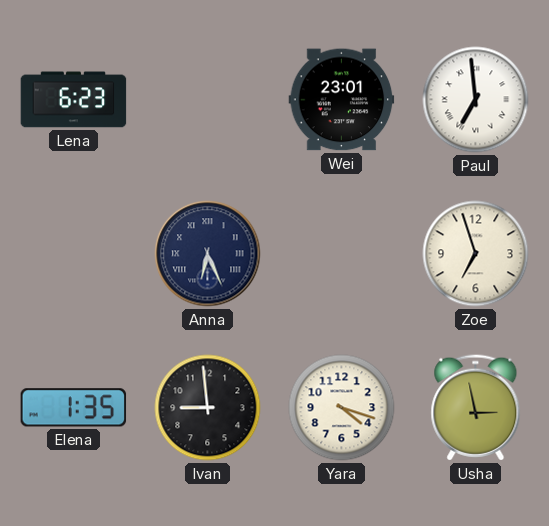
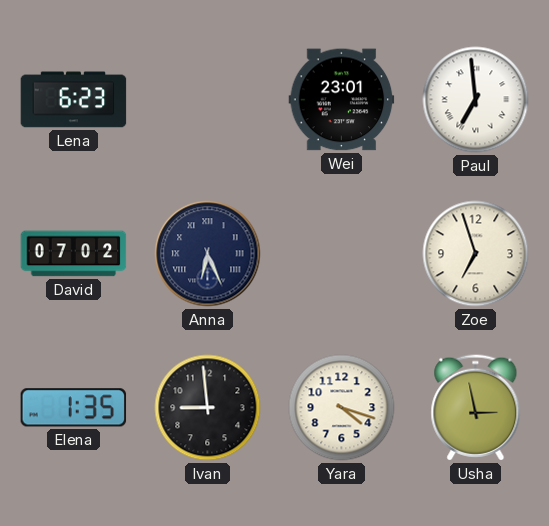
David: none -> 07:02 (74, 254)
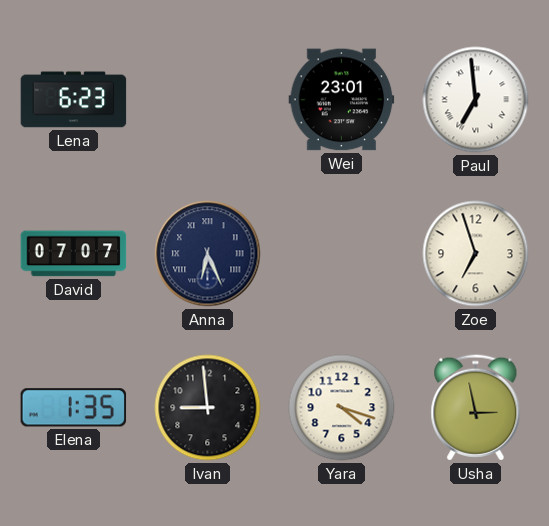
David: 07:02 -> 07:07 (74, 254)
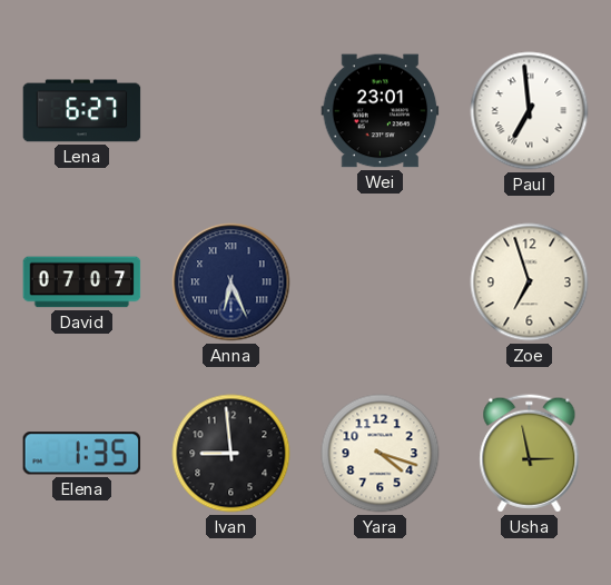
Lena: 6:23 -> 6:27 (82, 111)
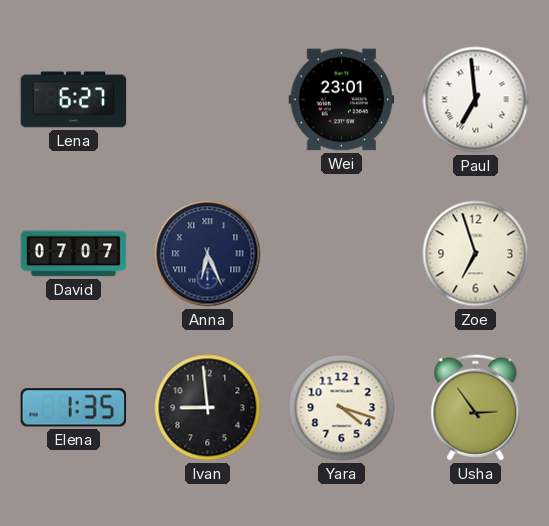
Usha: 2:58 -> 2:54 (476, 408)
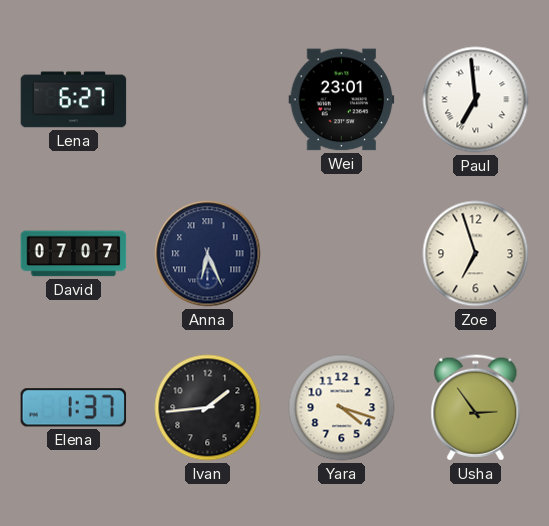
Elena: 1:35 -> 1:37 (74, 408)
Ivan: 8:59 -> 1:44 (208, 408)
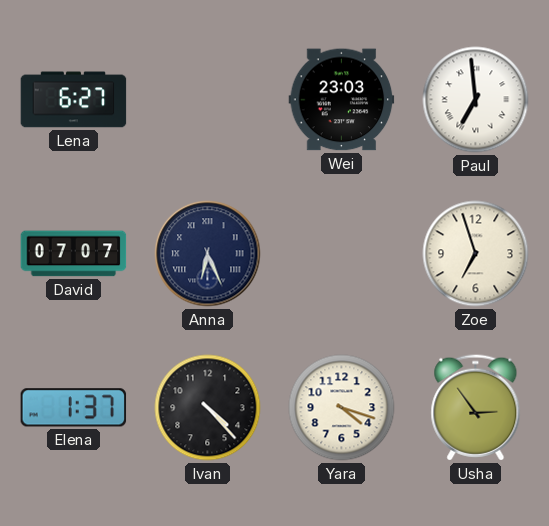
Wei: 23:01 -> 23:03 (342, 100)
Ivan: 1:44 -> 4:23 (208, 408)
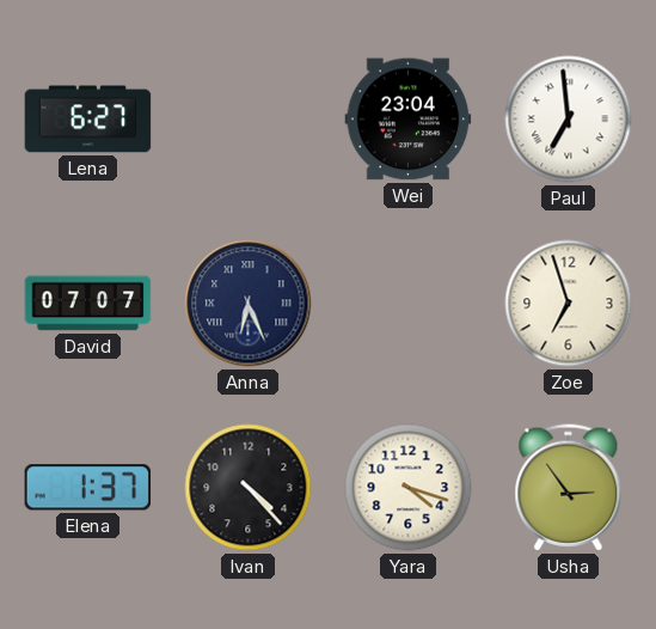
Wei: 23:03 -> 23:04 (409, 120)
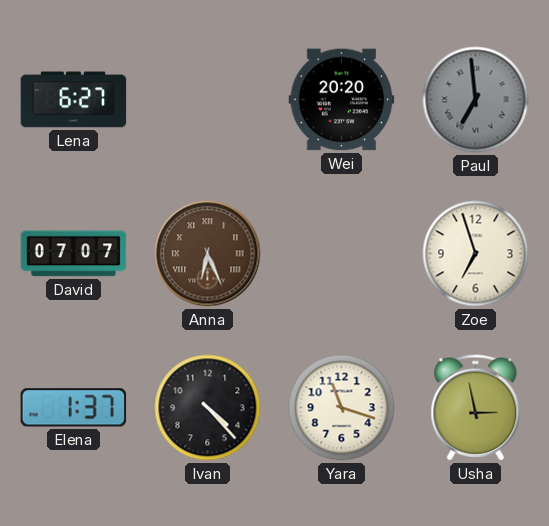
Wei: 23:04 -> 20:20 (342, 100)
Paul dial: white -> grey (476, 100)
Anna dial: navy -> brown (208, 254)
Yara: 4:18 -> 11:18 (342, 408)
Usha: 2:54 -> 2:58 (476, 408)
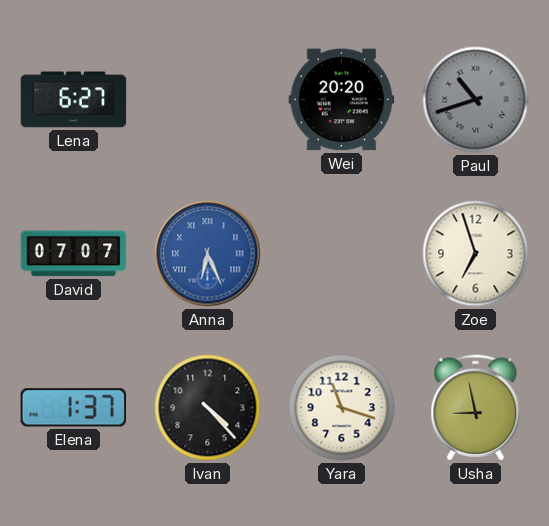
Paul: 6:59 -> 10:42 (476, 100)
Anna dial: brown -> blue (208, 254)
Usha: 2:58 -> 8:58 (476, 408)
